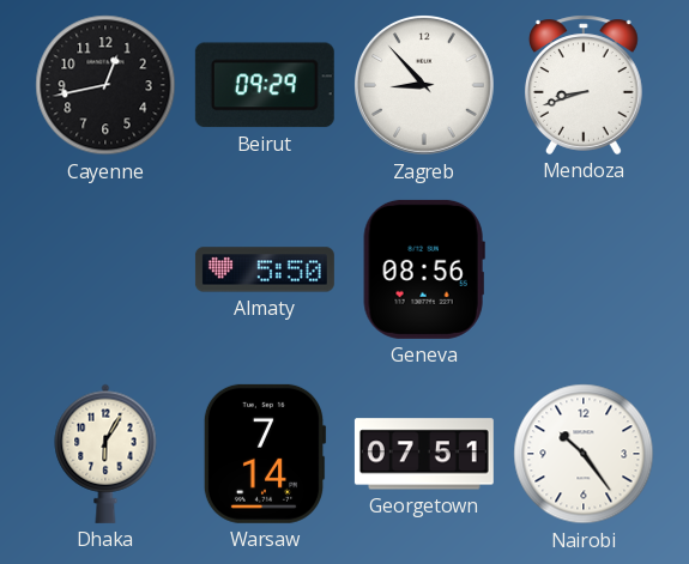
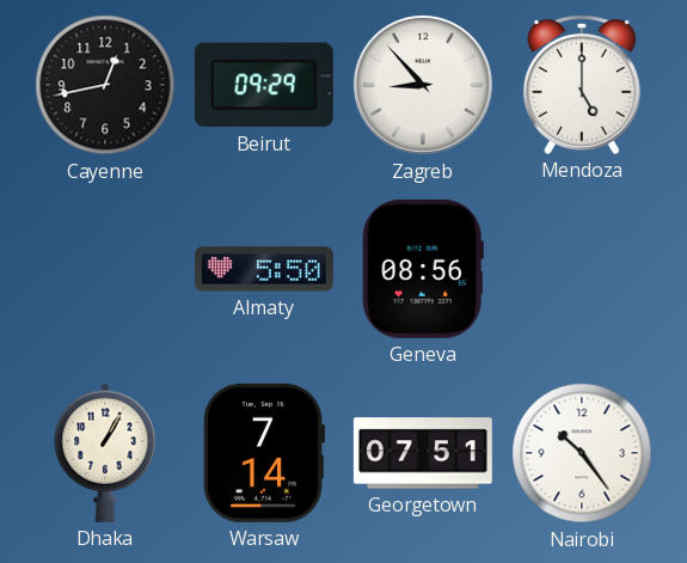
Mendoza: 8:42 -> 5:00 (582, 85)
Dhaka: 6:05 -> 1:05 (105, 453)
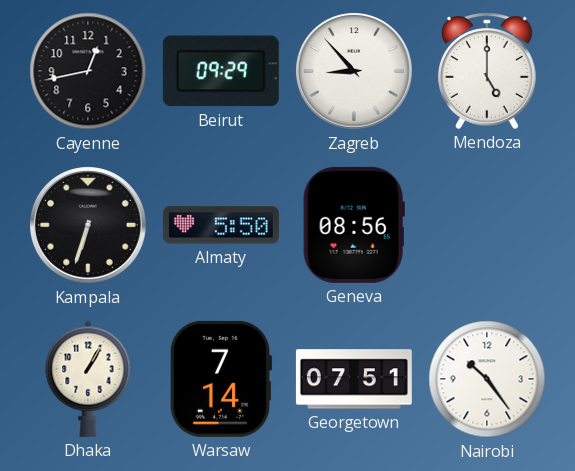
Kampala: none -> 6:33 (89, 226)
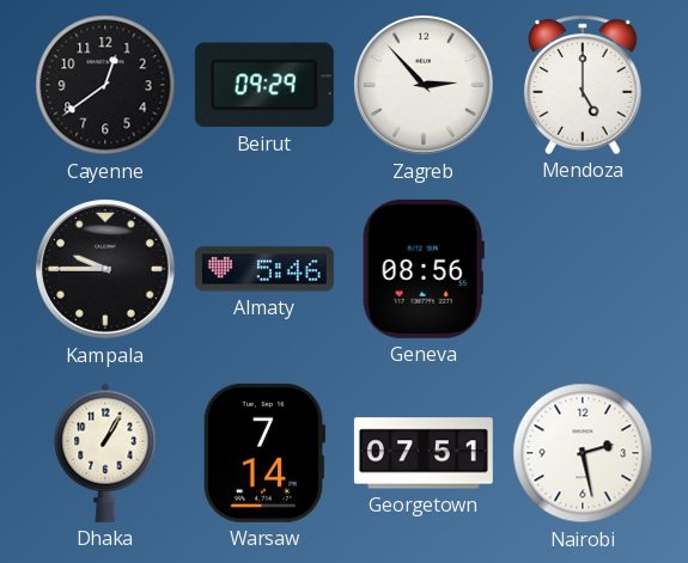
Cayenne: 12:43 -> 12:39 (105, 85)
Zagreb: 8:53 -> 2:53 (425, 86)
Kampala: 6:33 -> 9:45 (106, 270)
Almaty: 5:50 -> 5:46 (264, 269)
Nairobi: 10:24 -> 2:28 (583, 453)
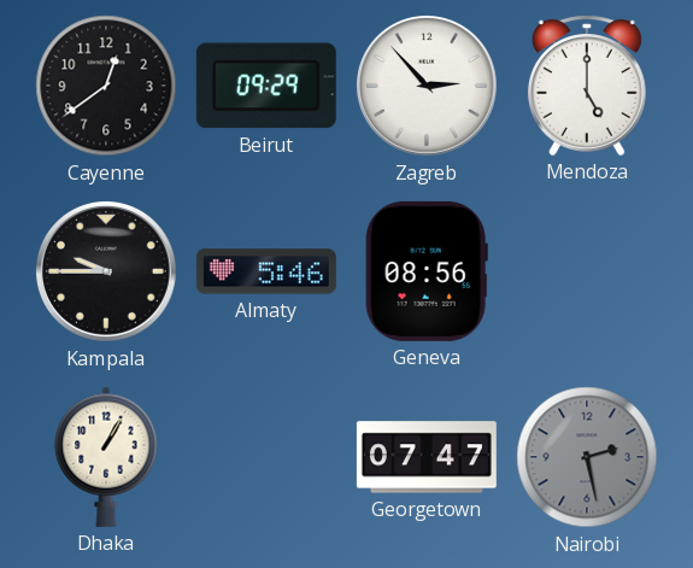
Warsaw: 7:14 -> none (264, 453)
Georgetown: 07:51 -> 07:47 (427, 457)
Nairobi dial: white -> grey (587, 457)
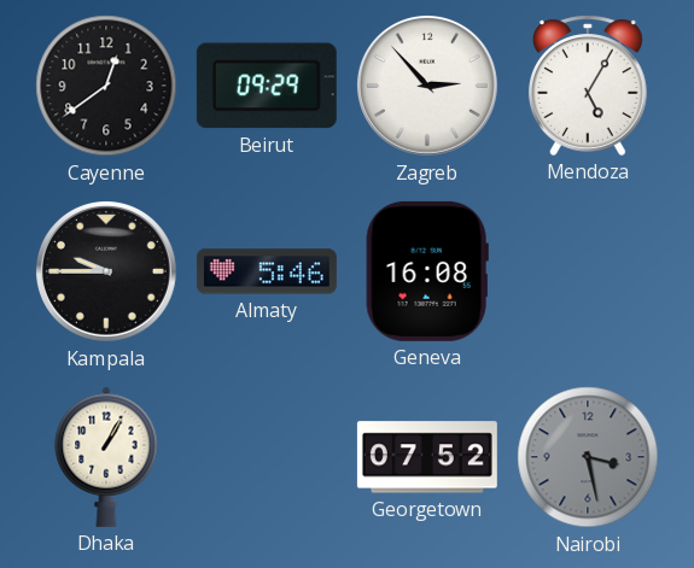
Mendoza: 5:00 -> 5:05 (588, 86)
Geneva: 08:56 -> 16:08 (427, 271)
Georgetown: 07:47 -> 07:52 (427, 457)
Nairobi: 2:28 -> 3:28 (588, 457)
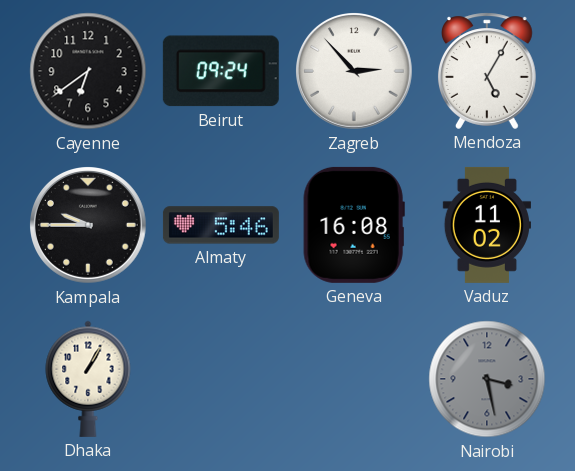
Cayenne: 12:39 -> 6:39 (88, 71)
Beirut: 09:29 -> 09:24 (221, 71)
Vaduz: none -> 11:02 (486, 225)
Georgetown: 07:52 -> none (427, 457)
